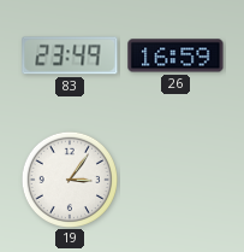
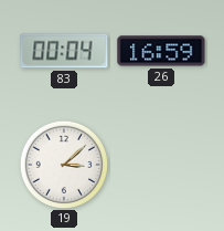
83: 23:49 -> 00:04 (64, 51)
19: 3:06 -> 3:08 (63, 164)
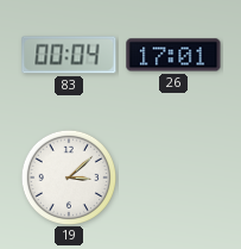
26: 16:59 -> 17:01 (173, 55)
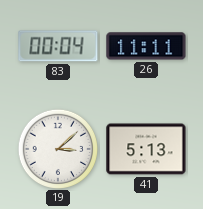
26: 17:01 -> 11:11 (146, 46)
41: none -> 5:13 (146, 149)
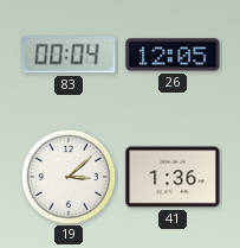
26: 11:11 -> 12:05 (173, 55)
41: 5:13 -> 1:36 (173, 177)
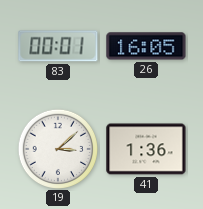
83: 00:04 -> 00:01 (58, 46)
26: 12:05 -> 16:05 (146, 46)
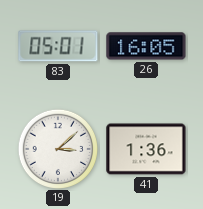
83: 00:01 -> 05:01 (58, 46)
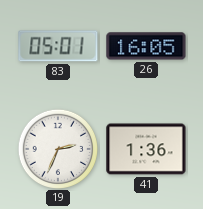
19: 3:08 -> 2:34 (57, 148)
